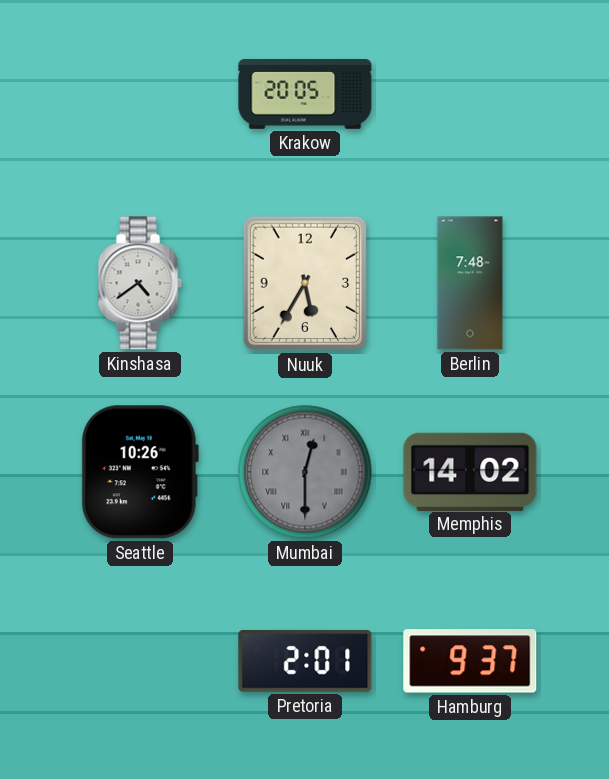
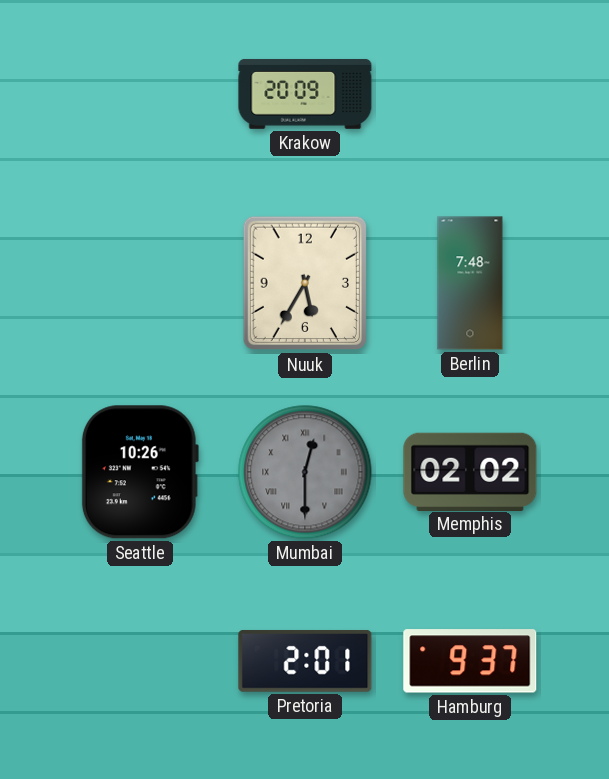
Krakow: 20:05 -> 20:09 (305, 94)
Kinshasa: 4:39 -> none (140, 283)
Memphis: 14:02 -> 02:02 (470, 471)
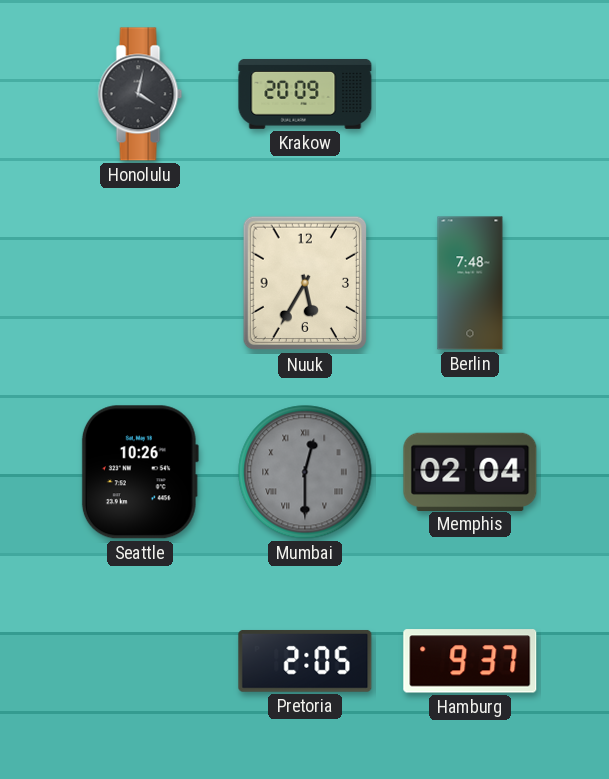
Honolulu: none -> 4:02 (140, 94)
Memphis: 02:02 -> 02:04 (470, 471)
Pretoria: 2:01 -> 2:05 (305, 661)
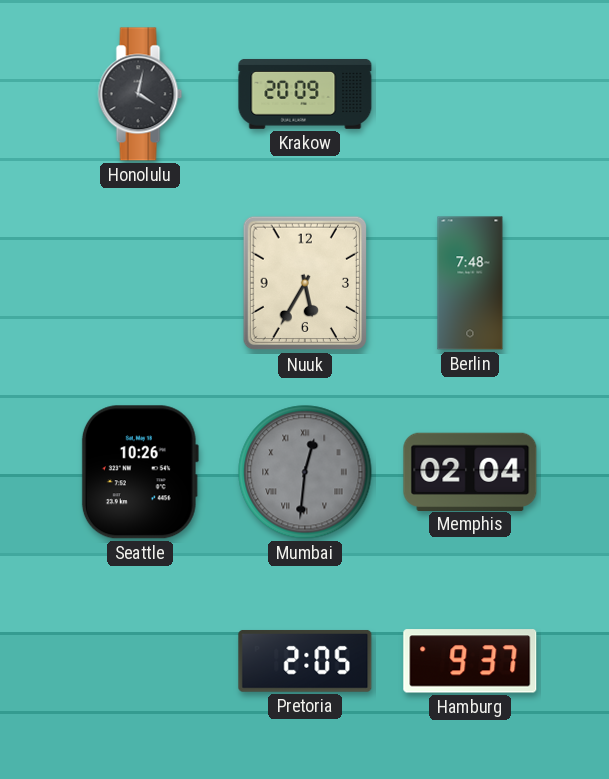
Mumbai: 12:30 -> 12:31 (305, 472)
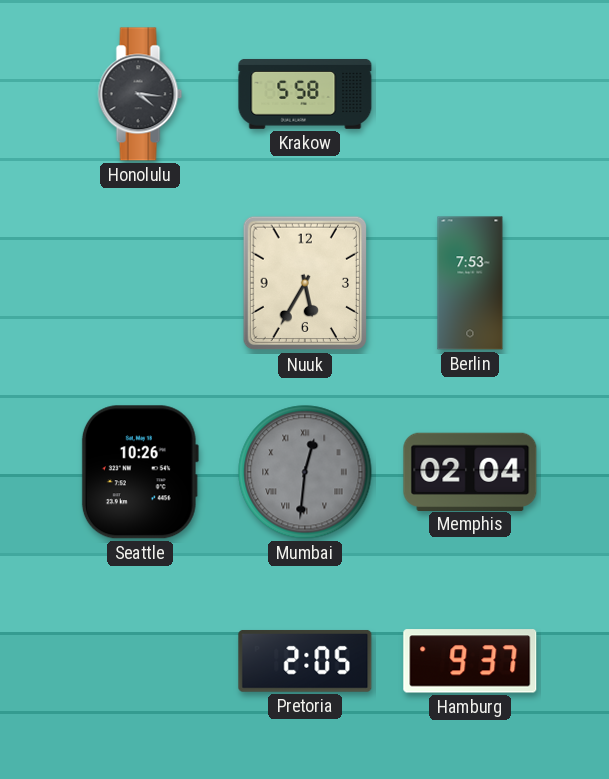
Honolulu: 4:02 -> 4:16 (140, 94)
Krakow: 20:09 -> 5:58 (305, 94)
Berlin: 7:48 -> 7:53 (470, 283)
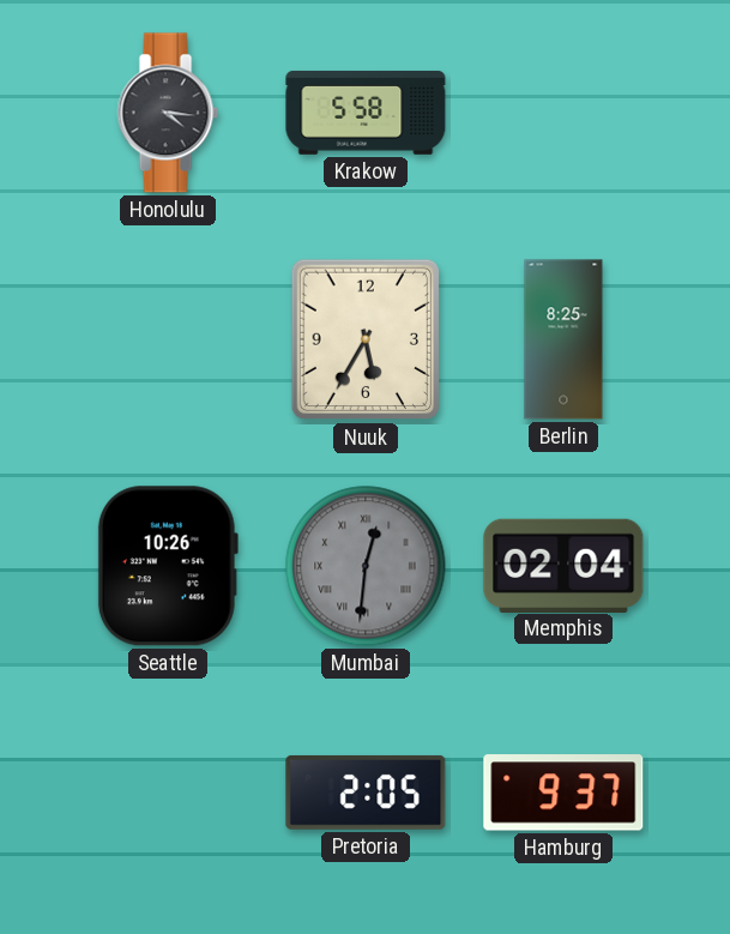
Berlin: 7:53 -> 8:25 (563, 339)
